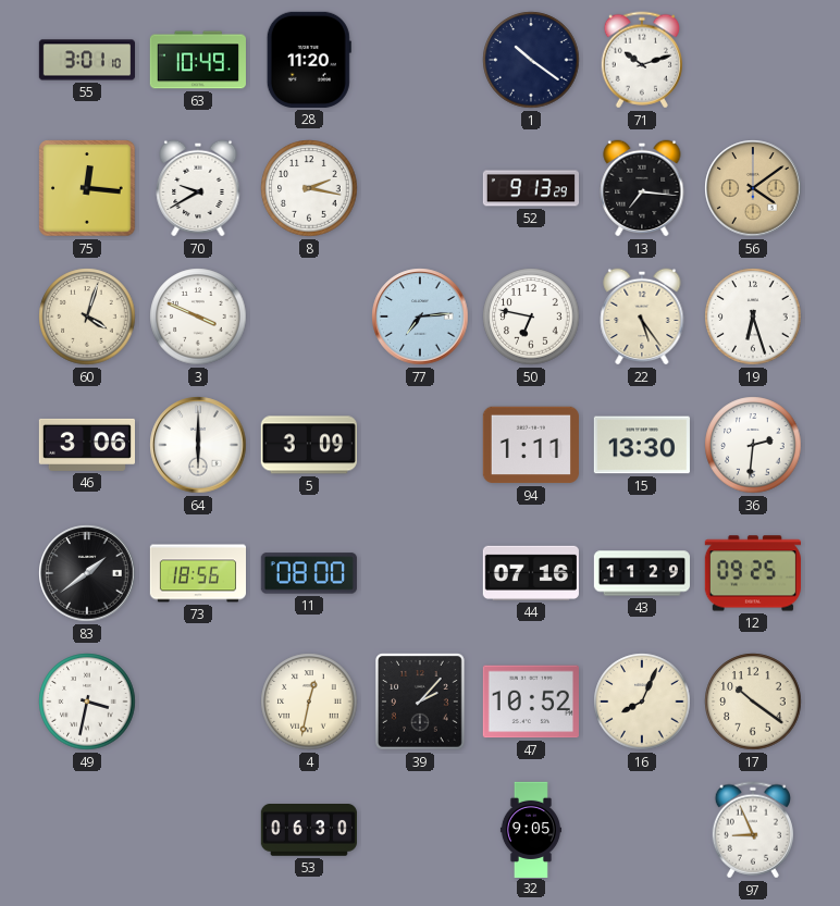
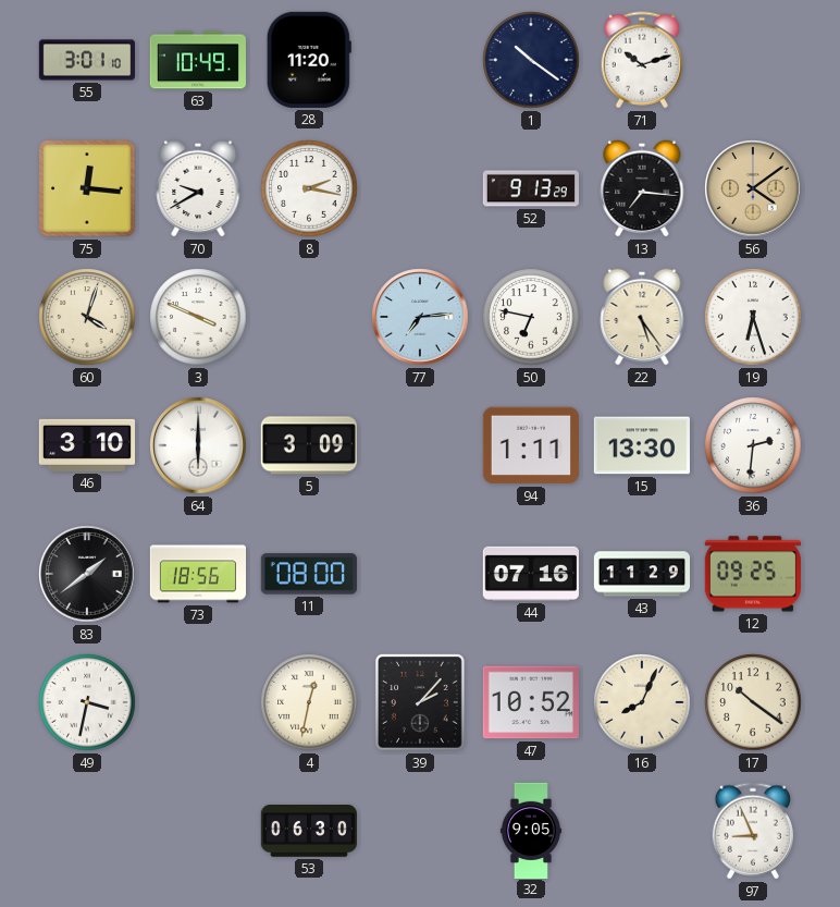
46: 3:06 -> 3:10 (86, 445)
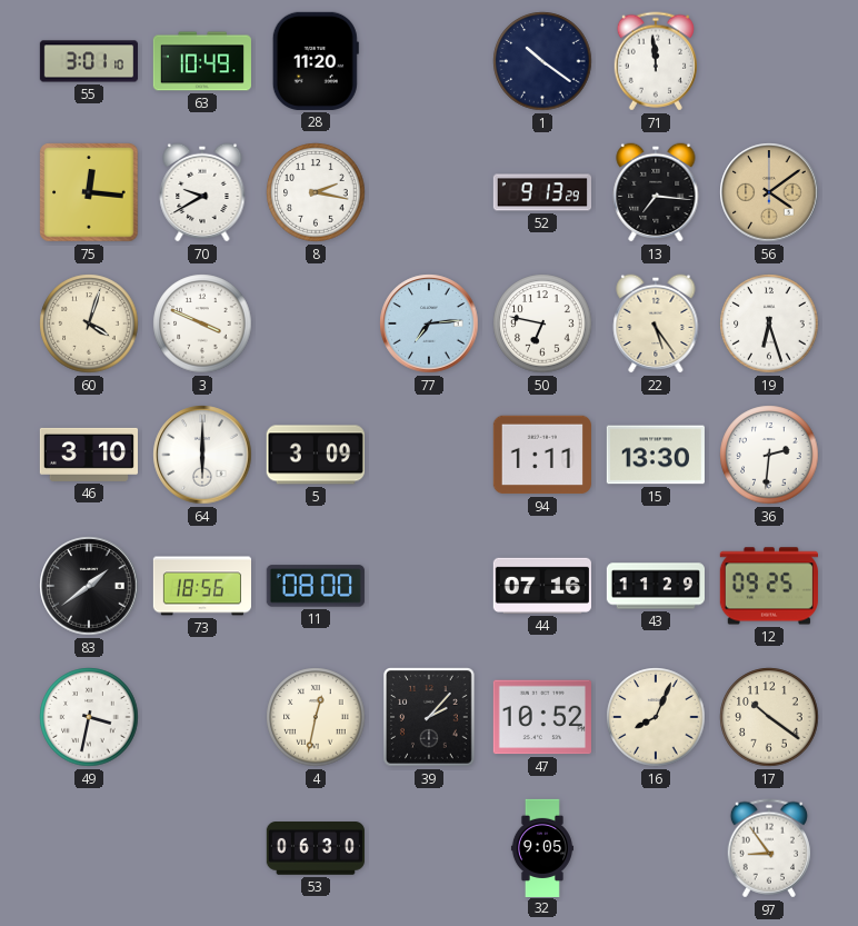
71: 10:12 -> 11:59 (656, 61)
97: 8:56 -> 8:54 (769, 848)
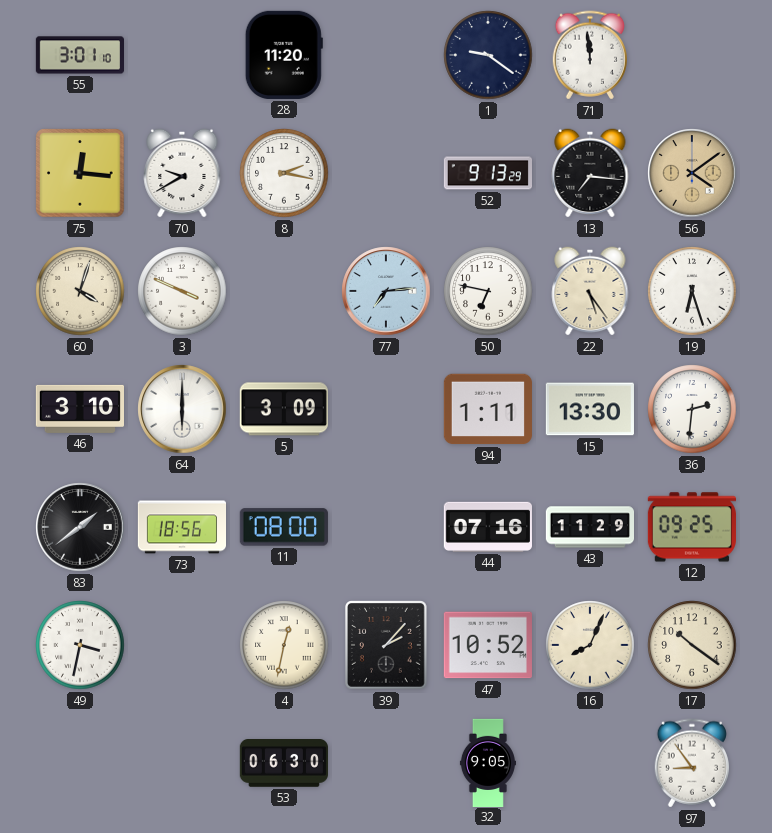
63: 10:49 -> none (202, 61)
1: 10:21 -> 9:21 (488, 55)
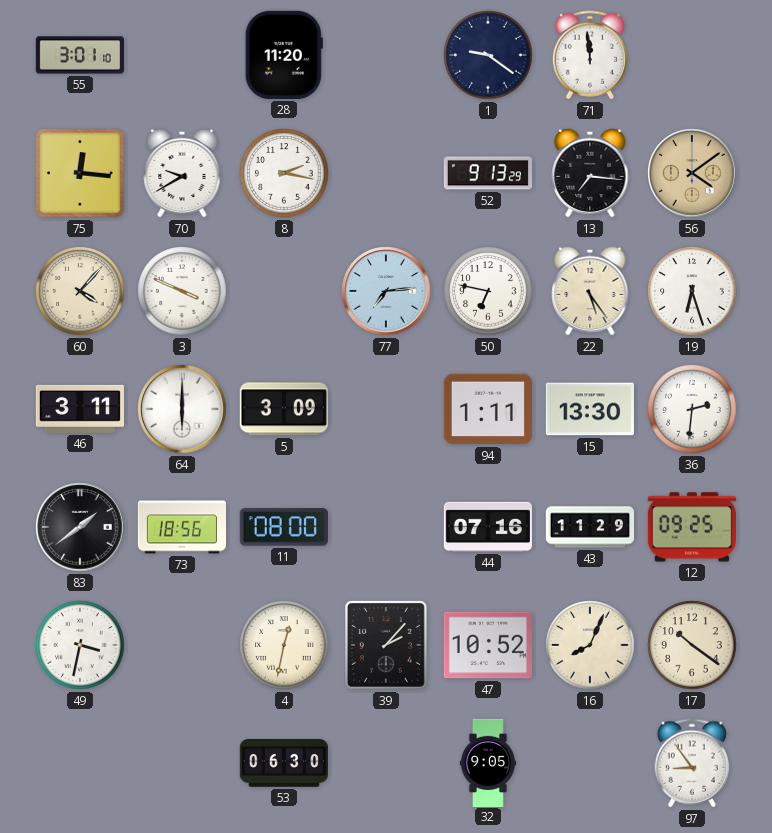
60: 4:03 -> 4:07 (80, 291)
46: 3:10 -> 3:11 (79, 409)
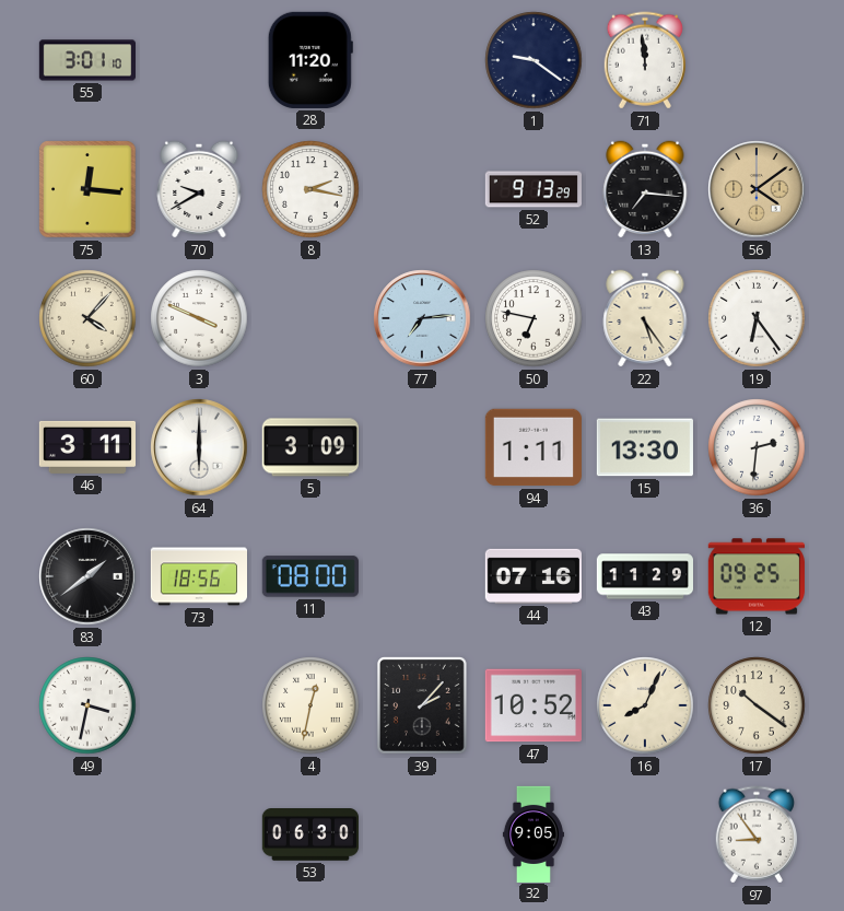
19: 6:27 -> 6:24 (757, 318)
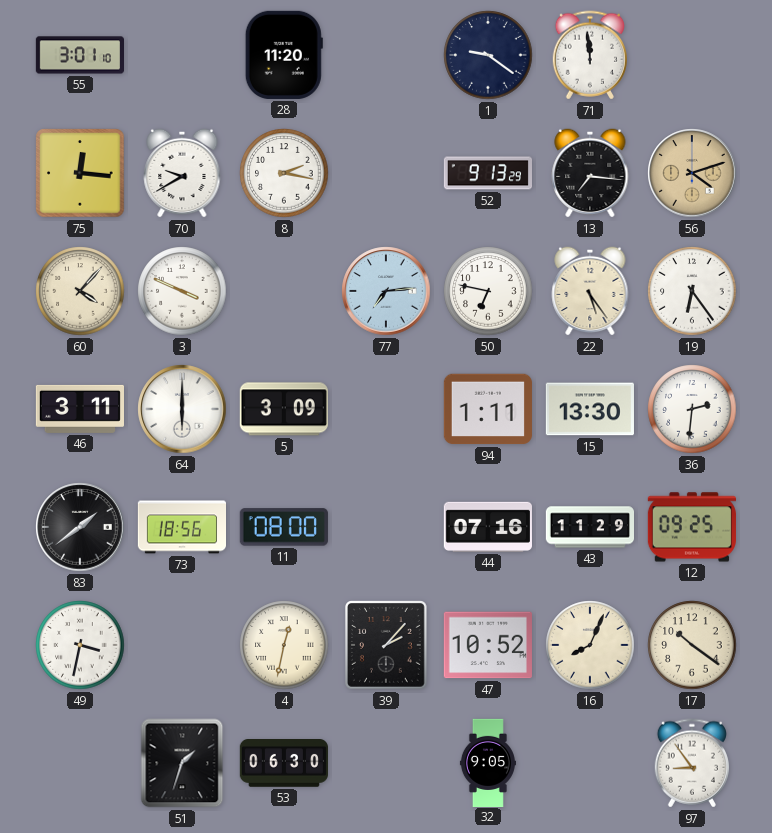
56: 4:09 -> 4:12 (692, 173)
51: none -> 1:33 (182, 763)
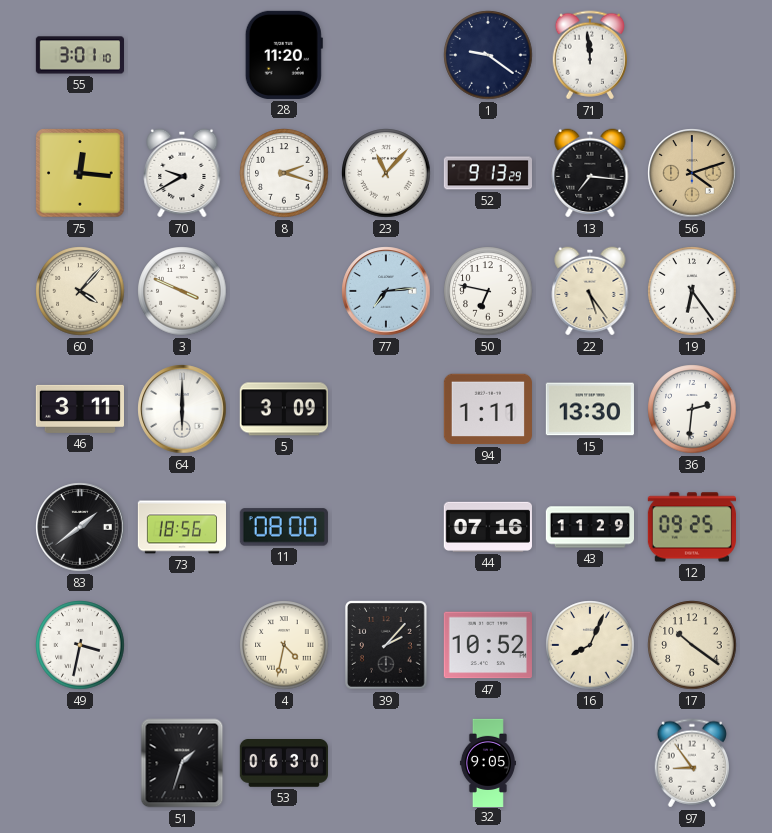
8: 2:17 -> 2:18 (284, 173)
23: none -> 11:07 (386, 173)
4: 12:32 -> 4:32 (284, 645)
